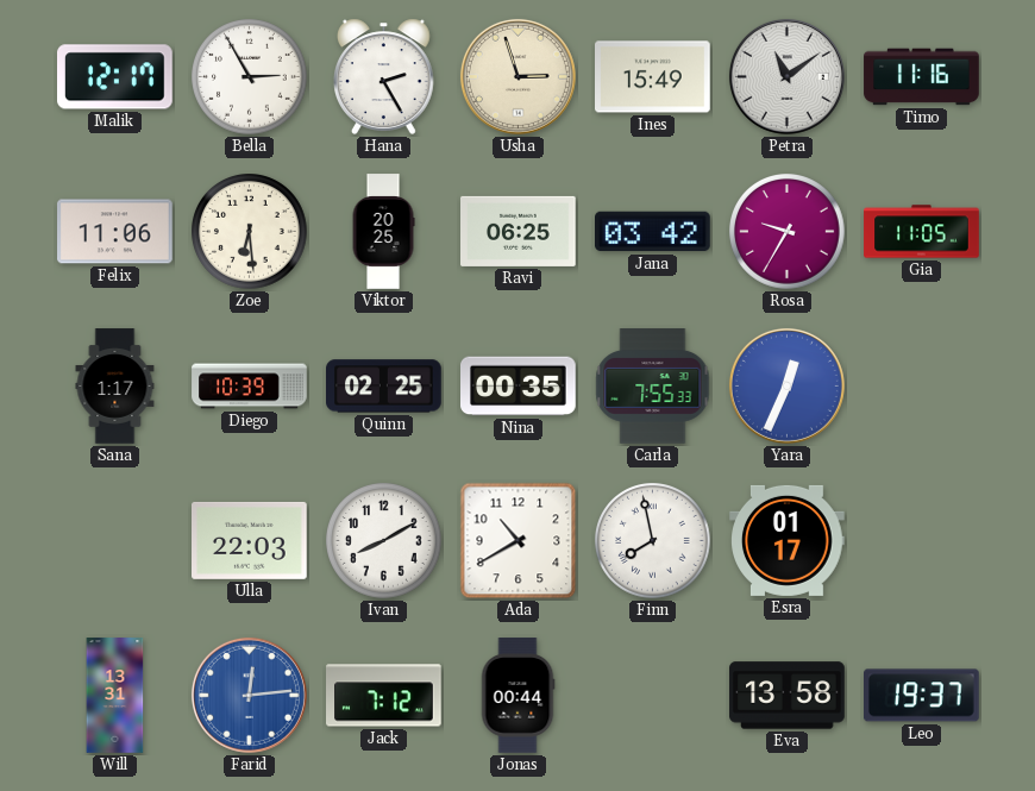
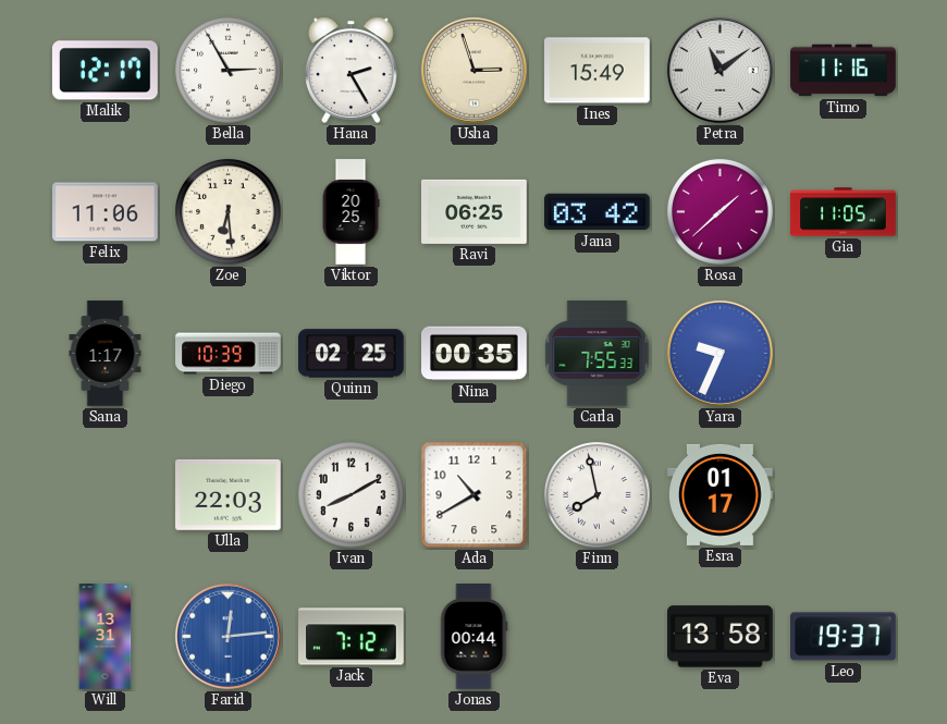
Rosa: 9:35 -> 1:38 (721, 212)
Yara: 12:34 -> 9:34 (720, 353)
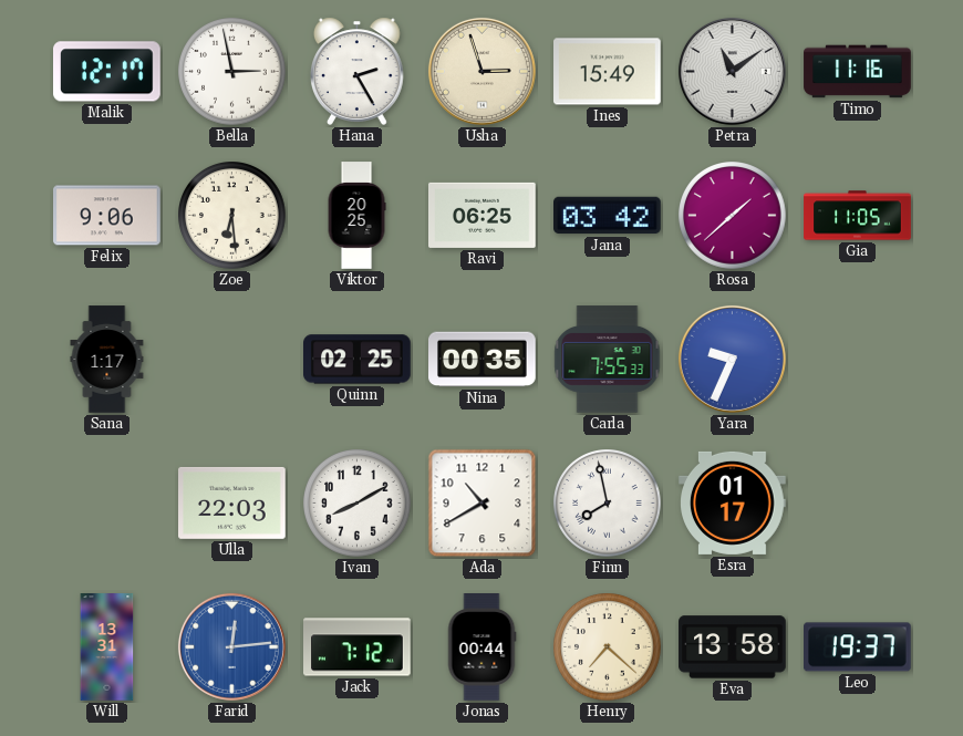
Bella: 2:55 -> 2:58 (232, 72)
Felix: 11:06 -> 9:06 (107, 216)
Diego: 10:39 -> none (229, 354)
Henry: none -> 7:22 (608, 647)
